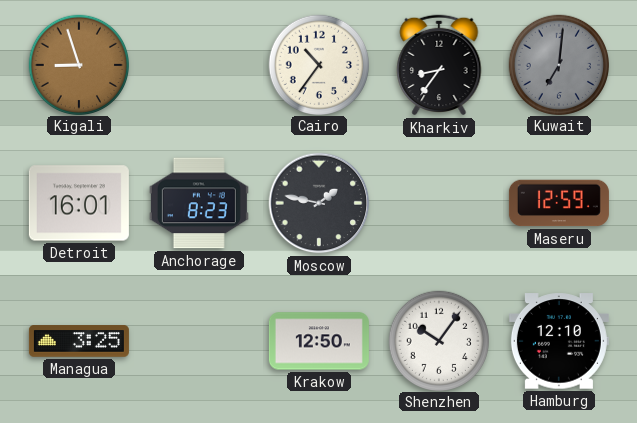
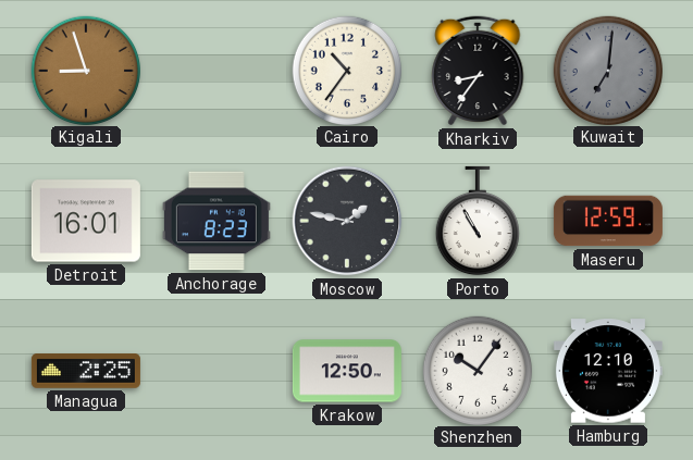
Porto: none -> 10:55 (478, 221)
Managua: 3:25 -> 2:25 (86, 371)
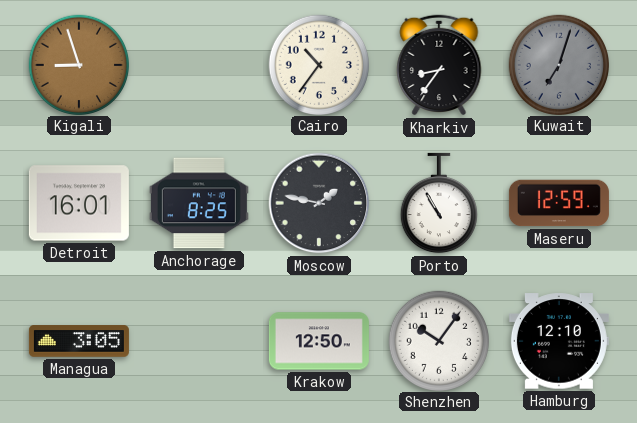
Kuwait: 7:01 -> 7:03 (558, 64)
Anchorage: 8:23 -> 8:25 (199, 203)
Managua: 2:25 -> 3:05 (79, 341)
